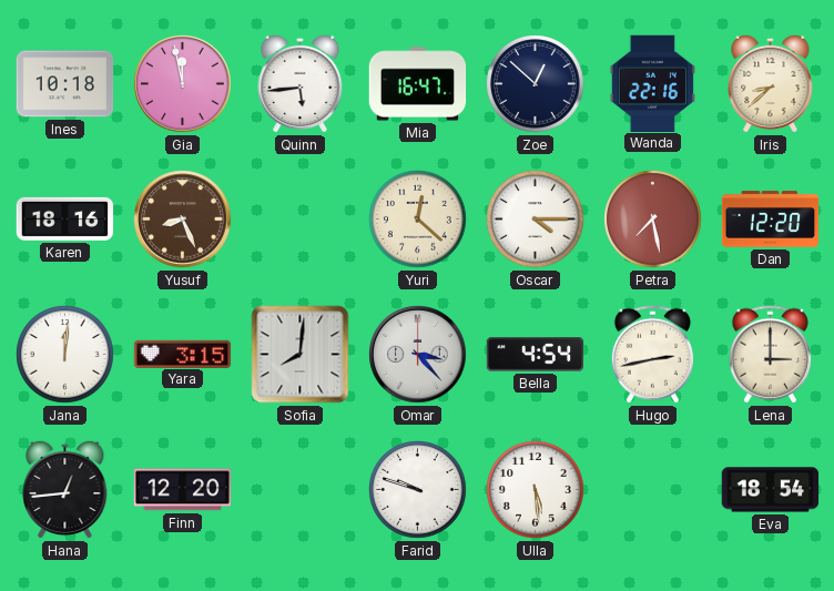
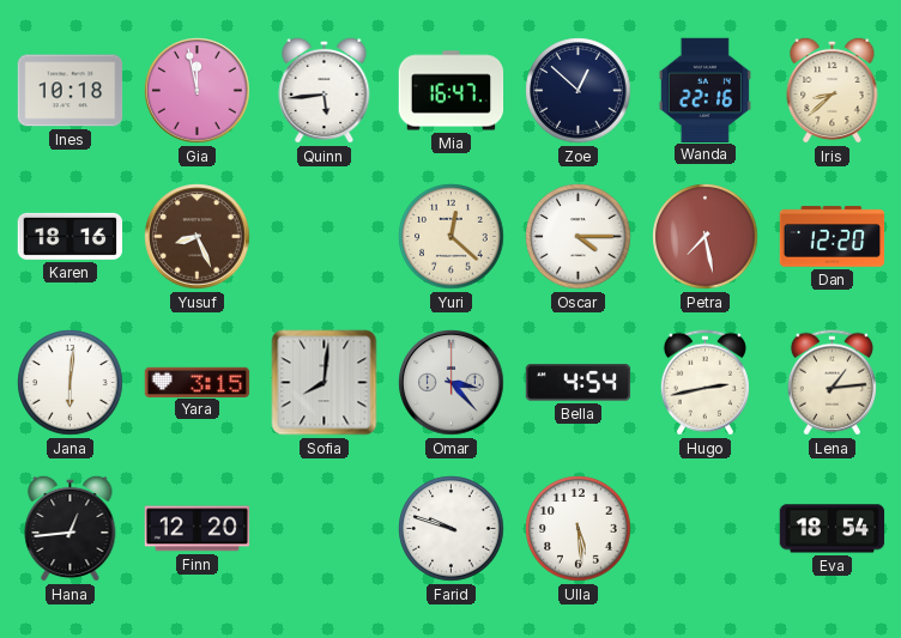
Jana: 12:01 -> 6:01 (71, 383)
Lena: 3:00 -> 1:14 (832, 383)
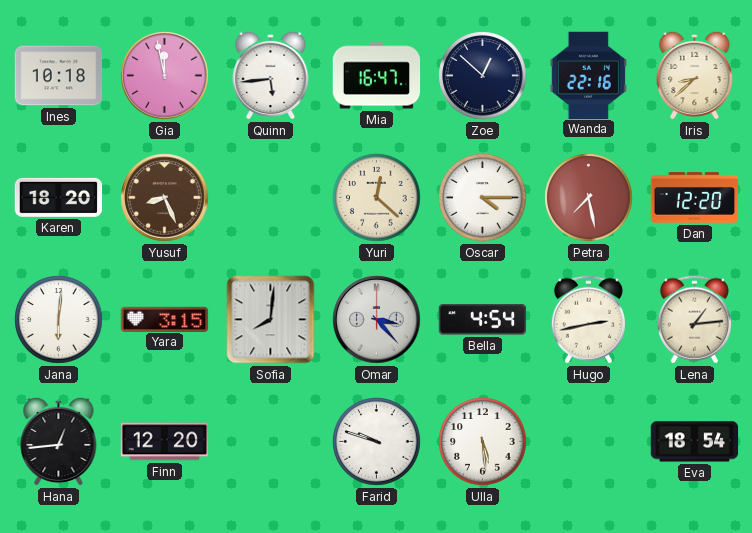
Karen: 18:16 -> 18:20 (59, 197)
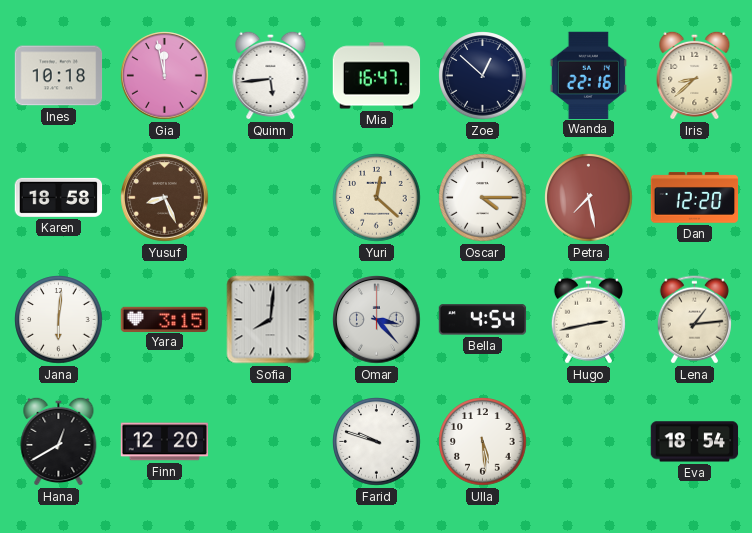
Karen: 18:20 -> 18:58 (59, 197)
Hana: 12:44 -> 12:40 (59, 441)
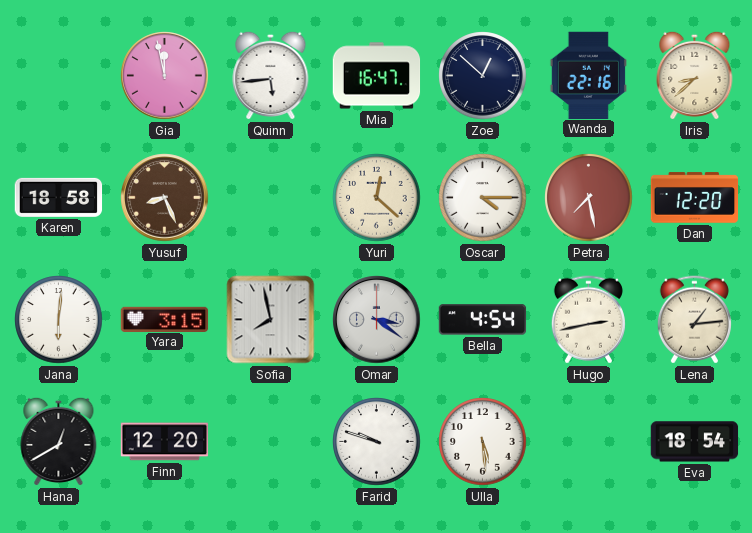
Ines: 10:18 -> none (59, 76)
Sofia: 8:01 -> 7:58 (271, 320)
Omar: 3:23 -> 3:21 (377, 320)
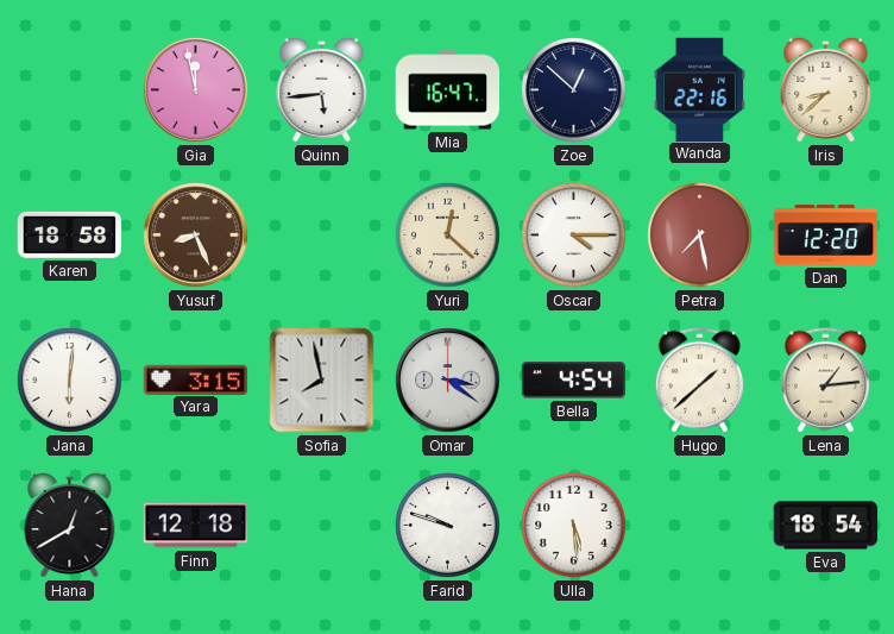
Hugo: 2:43 -> 1:38 (699, 381)
Finn: 12:20 -> 12:18 (196, 526)
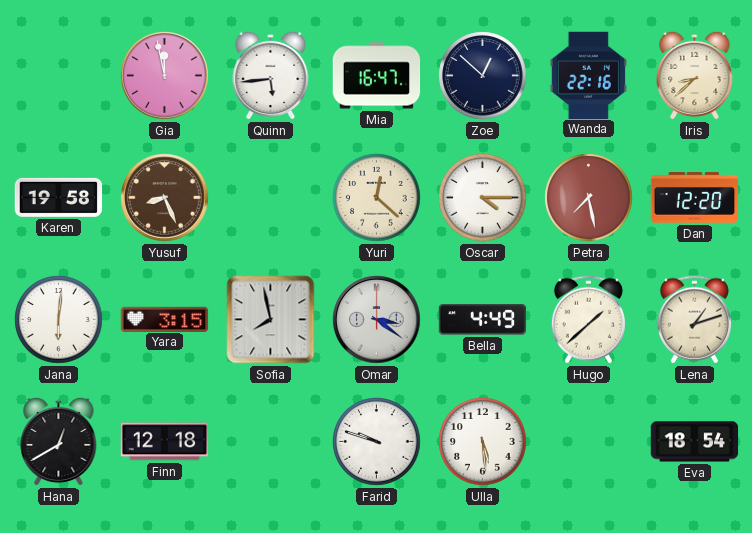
Karen: 18:58 -> 19:58 (59, 197)
Bella: 4:54 -> 4:49 (483, 320)
Lena: 1:14 -> 1:12 (694, 320)
